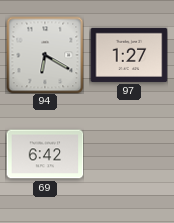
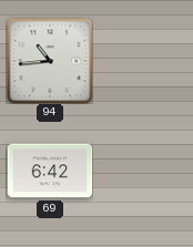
94: 6:20 -> 10:44 (50, 61)
97: 1:27 -> none (129, 55)
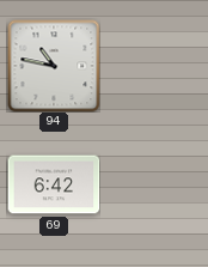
94: 10:44 -> 10:47 (54, 66)
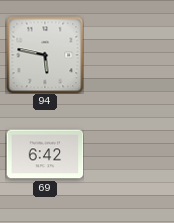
94: 10:47 -> 5:47 (45, 55)
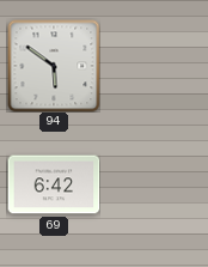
94: 5:47 -> 5:51 (54, 66)
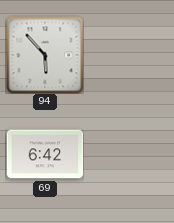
94: 5:51 -> 5:53 (45, 55)
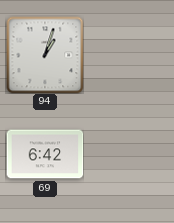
94: 5:53 -> 1:03 (45, 55)
